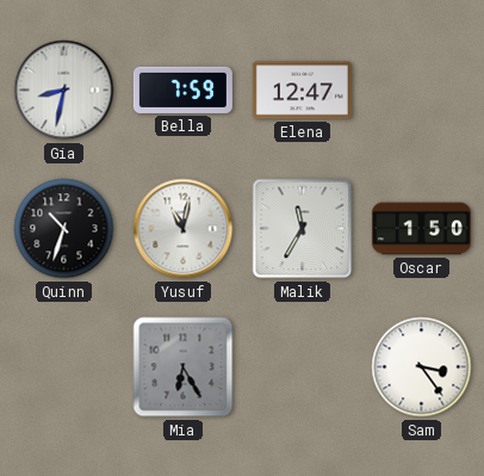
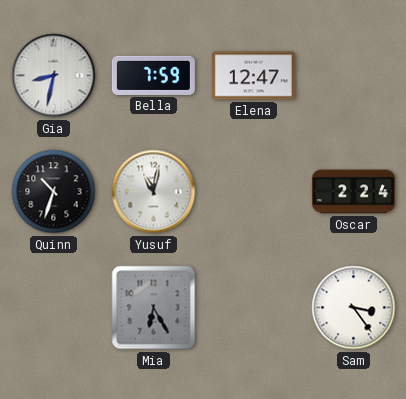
Malik: 11:35 -> none (303, 229)
Oscar: 1:50 -> 2:24 (353, 192)
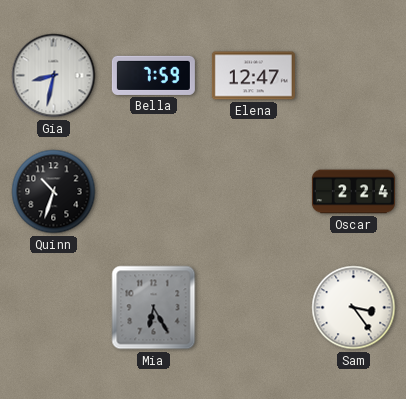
Yusuf: 11:02 -> none (154, 192)
